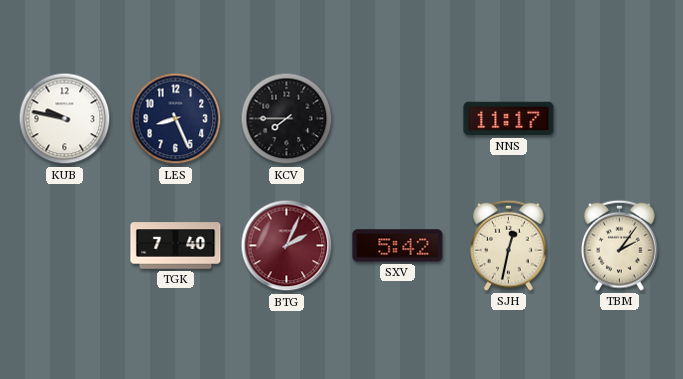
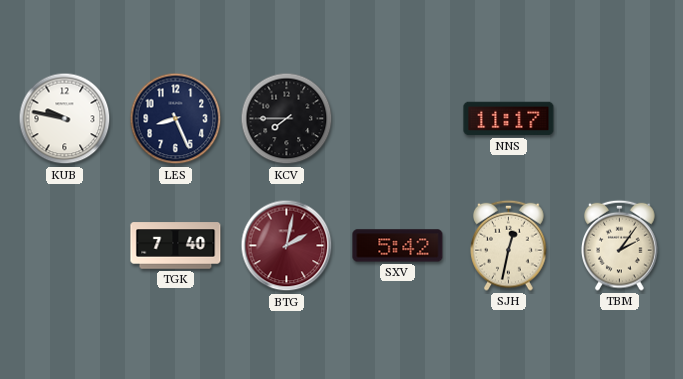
BTG: 2:04 -> 2:02 (287, 246)
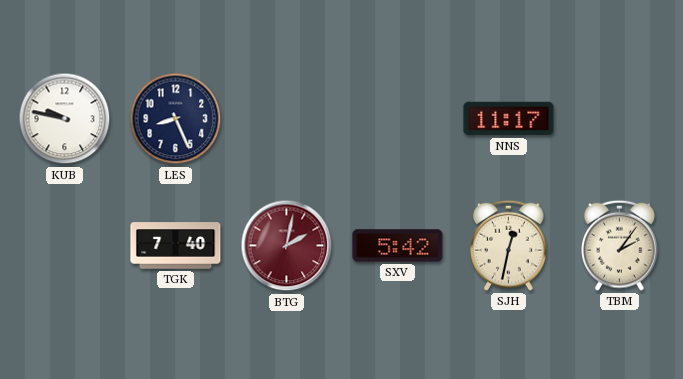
KCV: 7:45 -> none (287, 119)
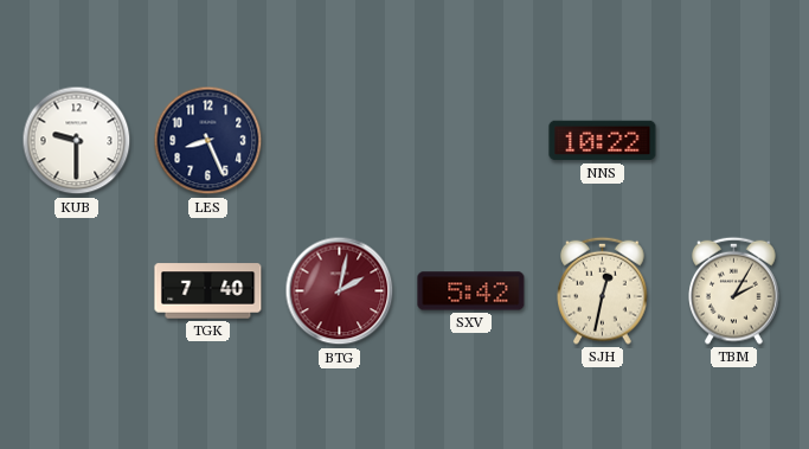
KUB: 9:47 -> 9:30 (77, 141)
NNS: 11:17 -> 10:22 (603, 141)
TBM: 2:06 -> 2:05 (734, 290)
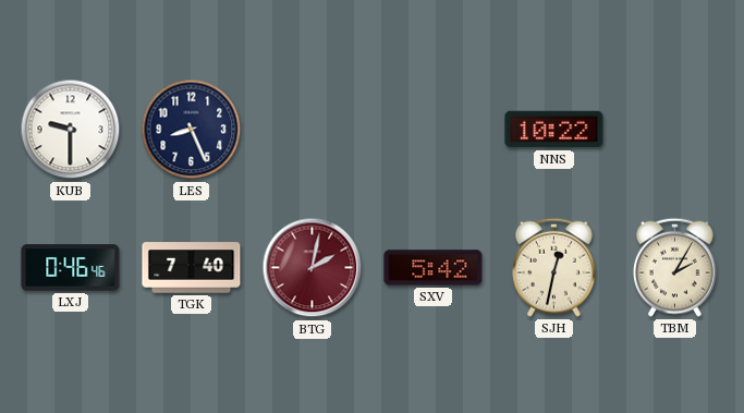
LXJ: none -> 0:46 (71, 268)
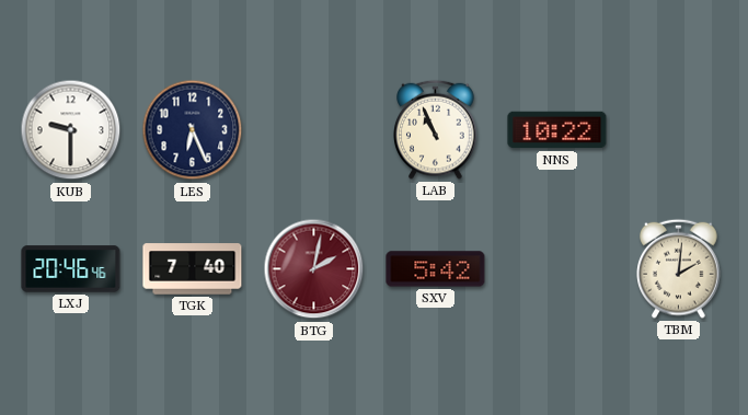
LES: 8:26 -> 6:26 (193, 130)
LAB: none -> 10:56 (436, 129)
LXJ: 0:46 -> 20:46 (71, 269)
SJH: 12:32 -> none (554, 267)
TBM: 2:05 -> 2:01 (679, 268)
